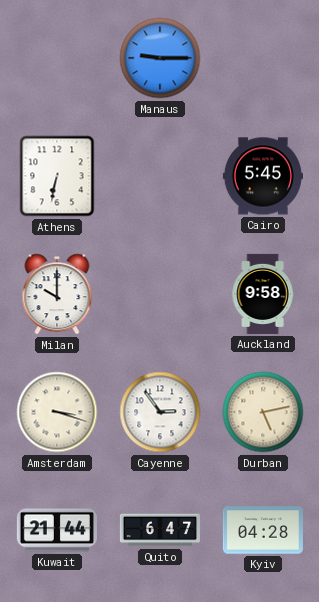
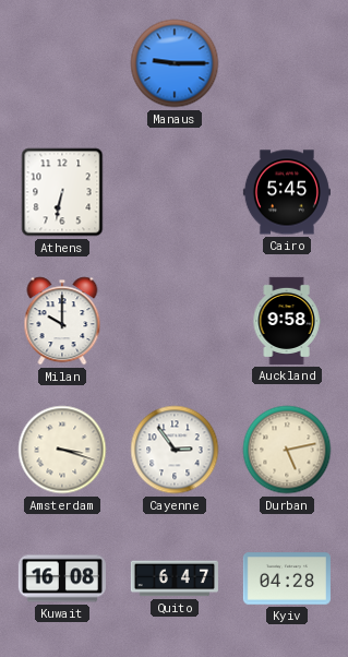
Kuwait: 21:44 -> 16:08 (62, 578)
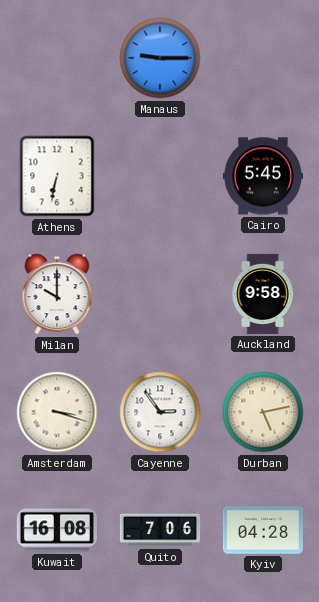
Quito: 6:47 -> 7:06 (160, 530)
